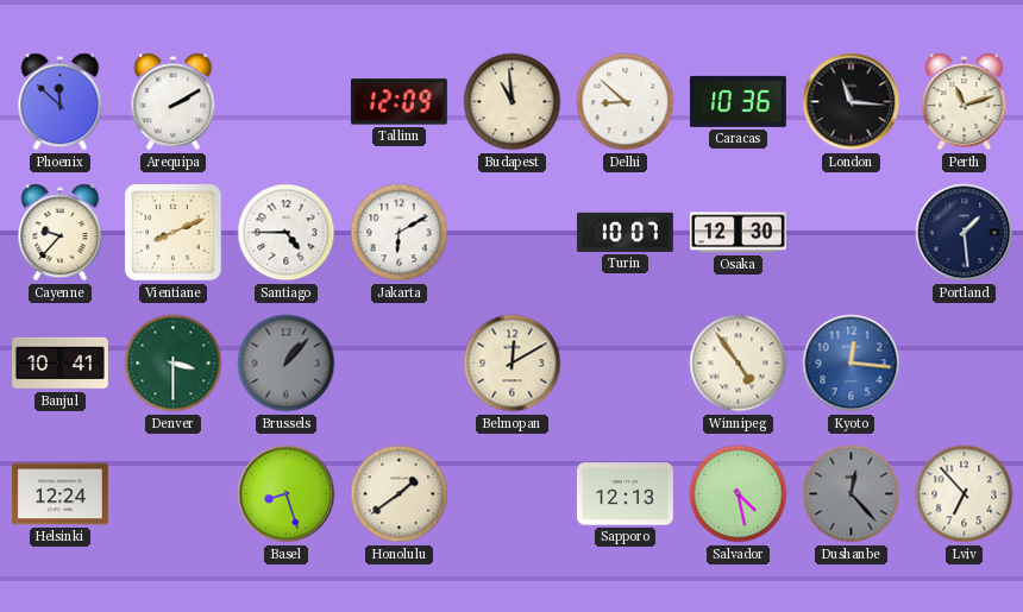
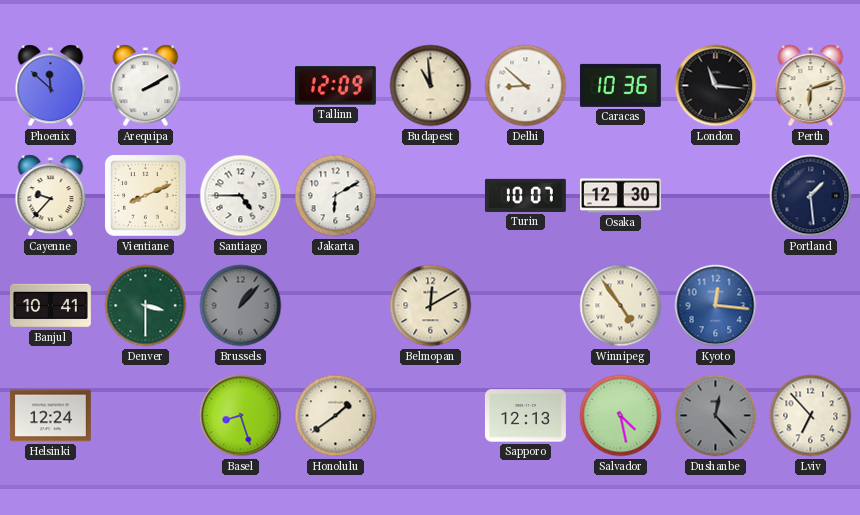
Perth: 11:12 -> 6:12 (811, 86)
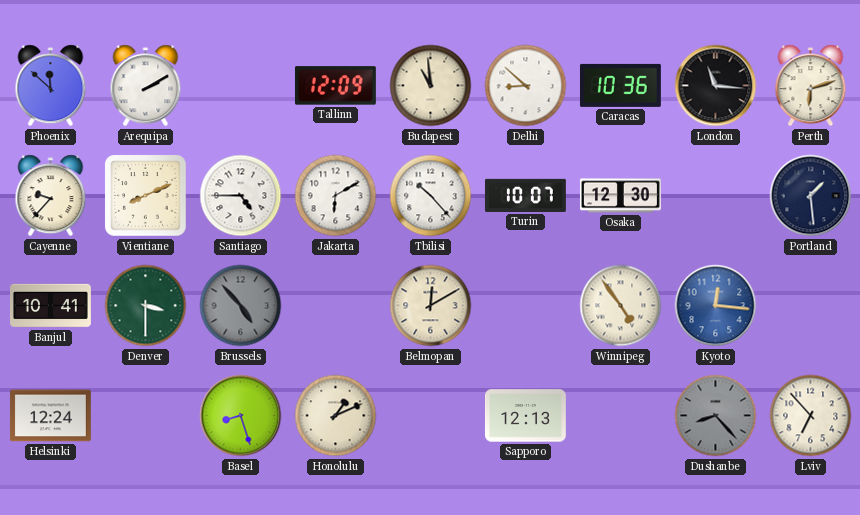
Tbilisi: none -> 10:23 (431, 196)
Brussels: 1:07 -> 4:53 (241, 306)
Honolulu: 1:39 -> 1:11 (336, 416)
Salvador: 4:28 -> none (621, 416)
Dushanbe: 12:23 -> 8:23 (716, 416)
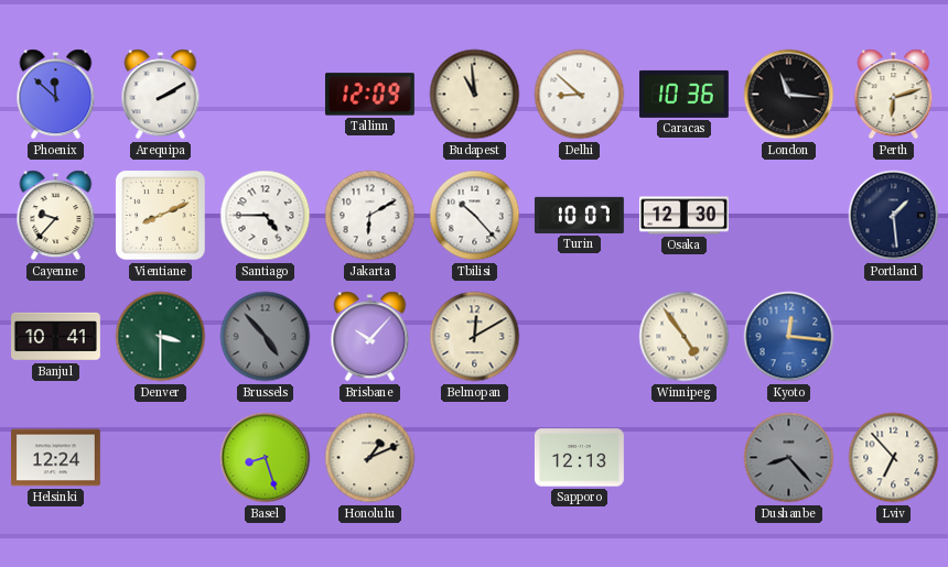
Brisbane: none -> 10:07 (370, 337)
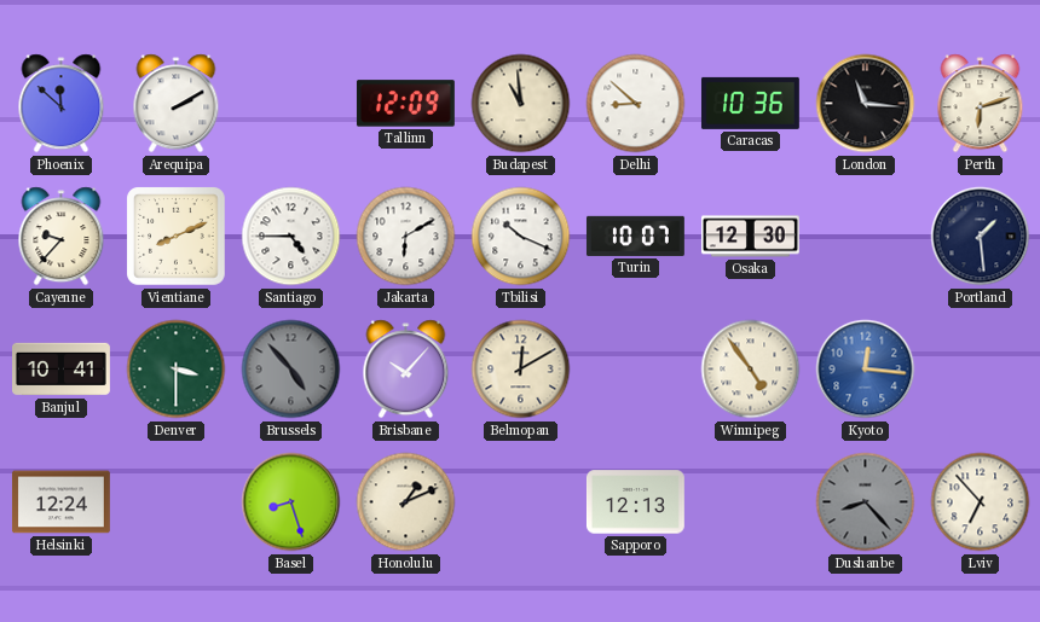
Tbilisi: 10:23 -> 10:19 (521, 237)
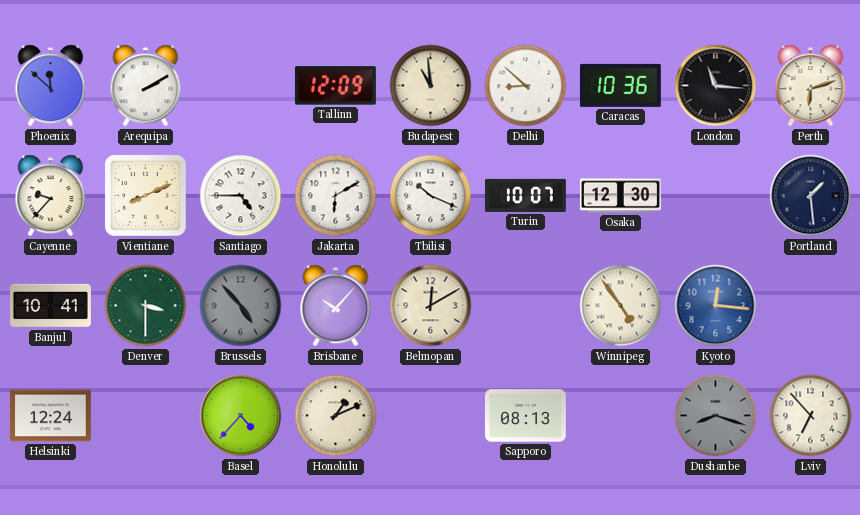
Basel: 8:27 -> 4:37 (241, 416)
Sapporo: 12:13 -> 08:13 (525, 416)
Dushanbe: 8:23 -> 8:18 (716, 416)
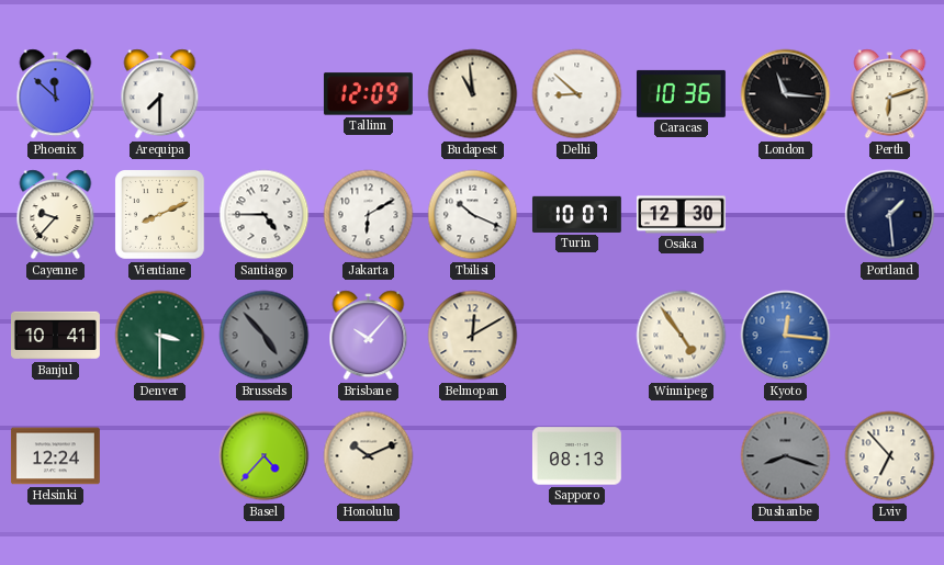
Arequipa: 2:10 -> 7:30 (160, 94)
Honolulu: 1:11 -> 10:11 (369, 456)
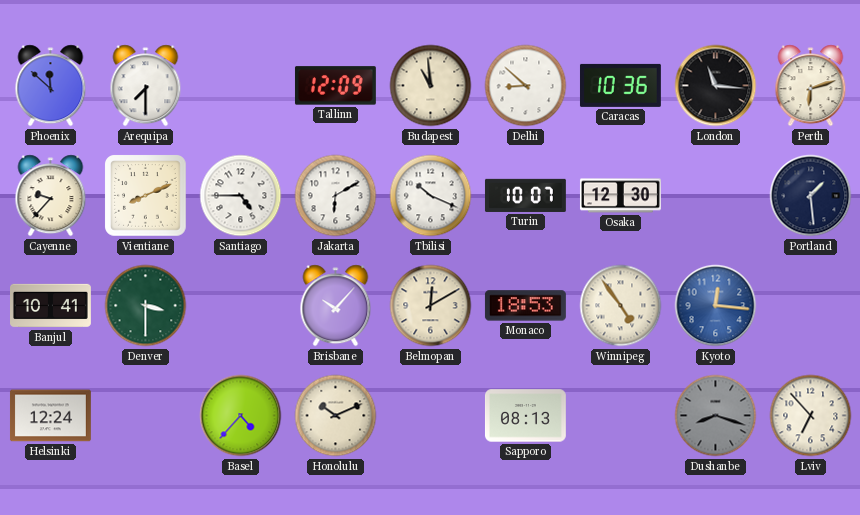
Brussels: 4:53 -> none (265, 336)
Monaco: none -> 18:53 (525, 306)
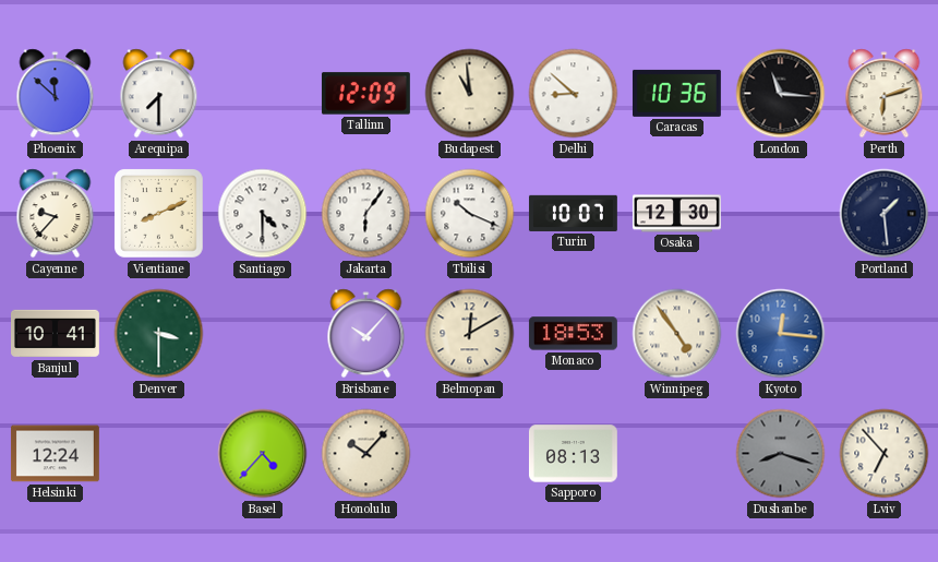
Santiago: 4:45 -> 4:30 (263, 214)
Jakarta: 6:10 -> 6:06 (366, 214)
Honolulu: 10:11 -> 10:07 (366, 454)
